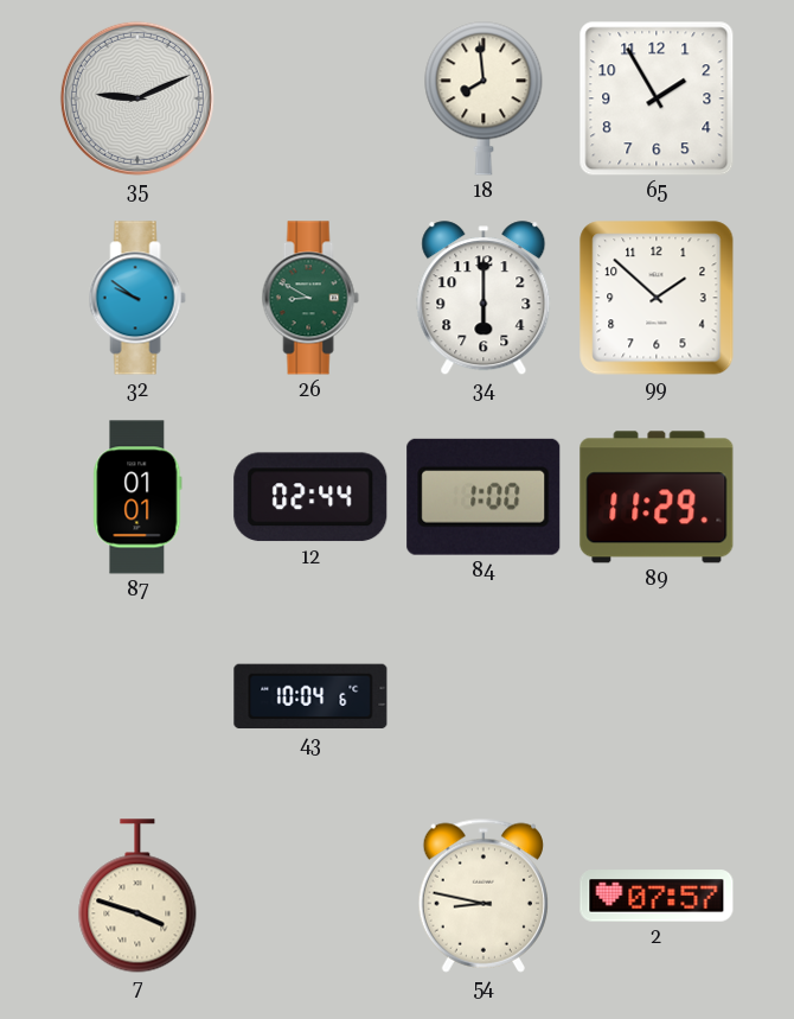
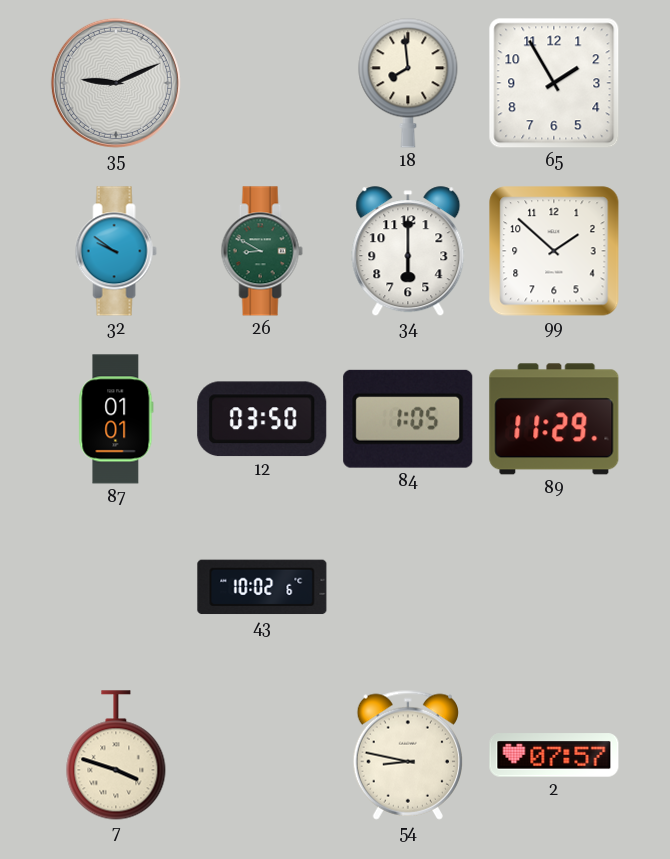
12: 02:44 -> 03:50 (262, 419)
84: 1:00 -> 1:05 (408, 419)
43: 10:04 -> 10:02 (262, 587)
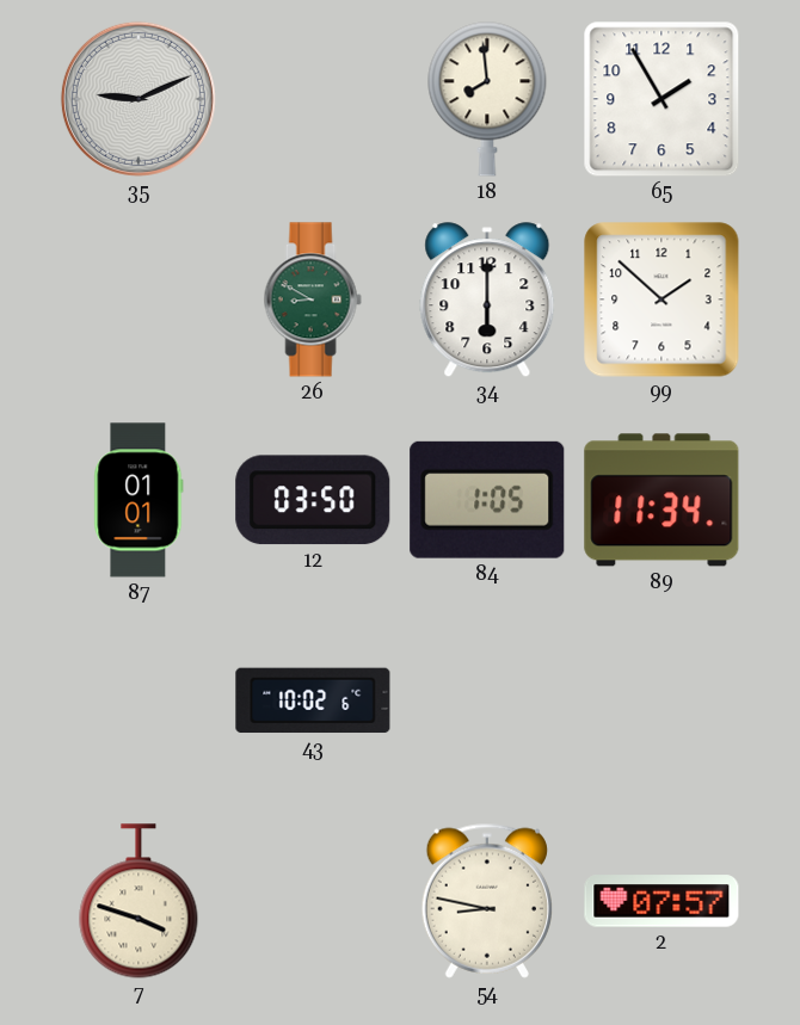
32: 9:51 -> none (116, 251)
89: 11:29 -> 11:34 (661, 500)
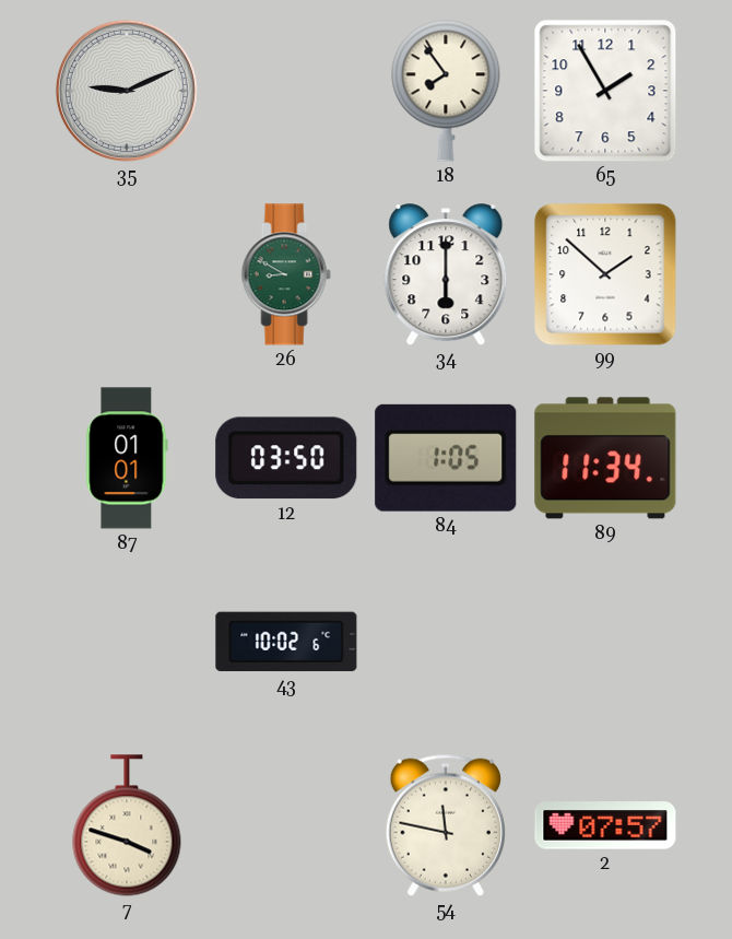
18: 7:59 -> 7:54 (446, 91)
54: 8:47 -> 11:47 (445, 825)
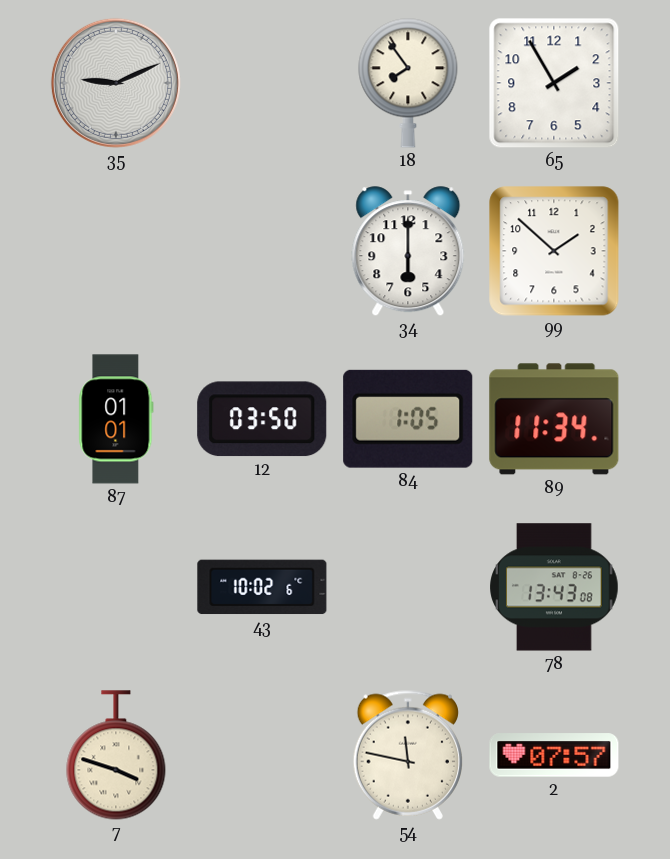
26: 8:50 -> none (286, 274)
78: none -> 13:43 (554, 587)
